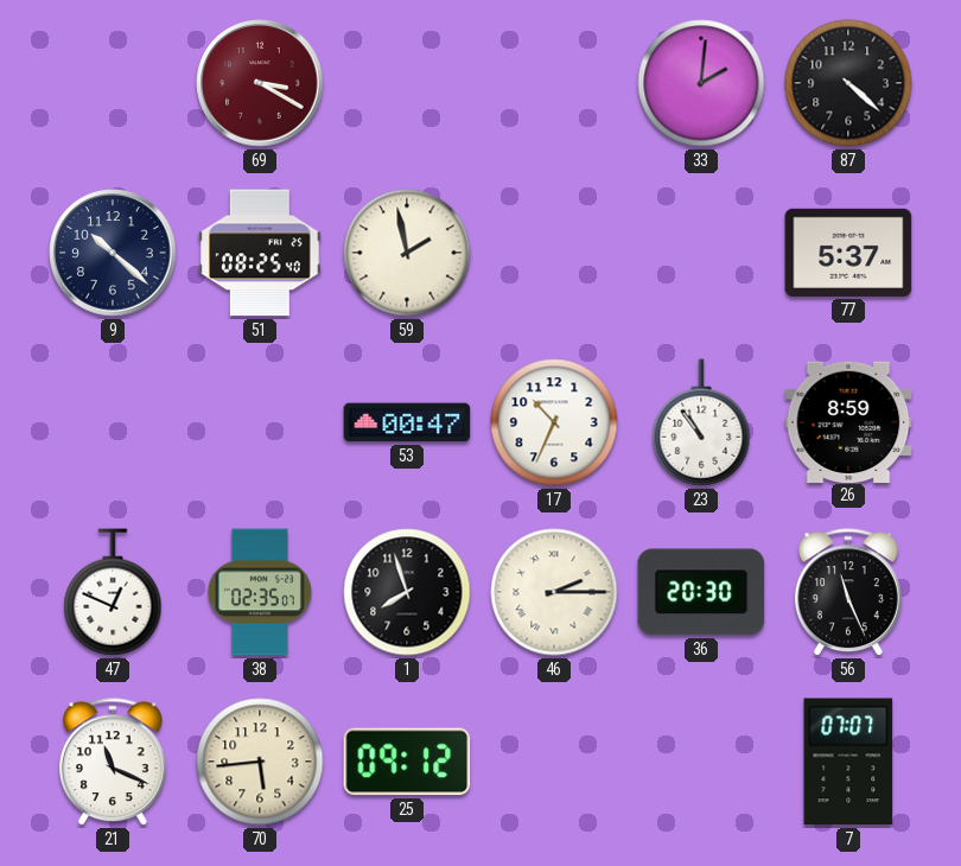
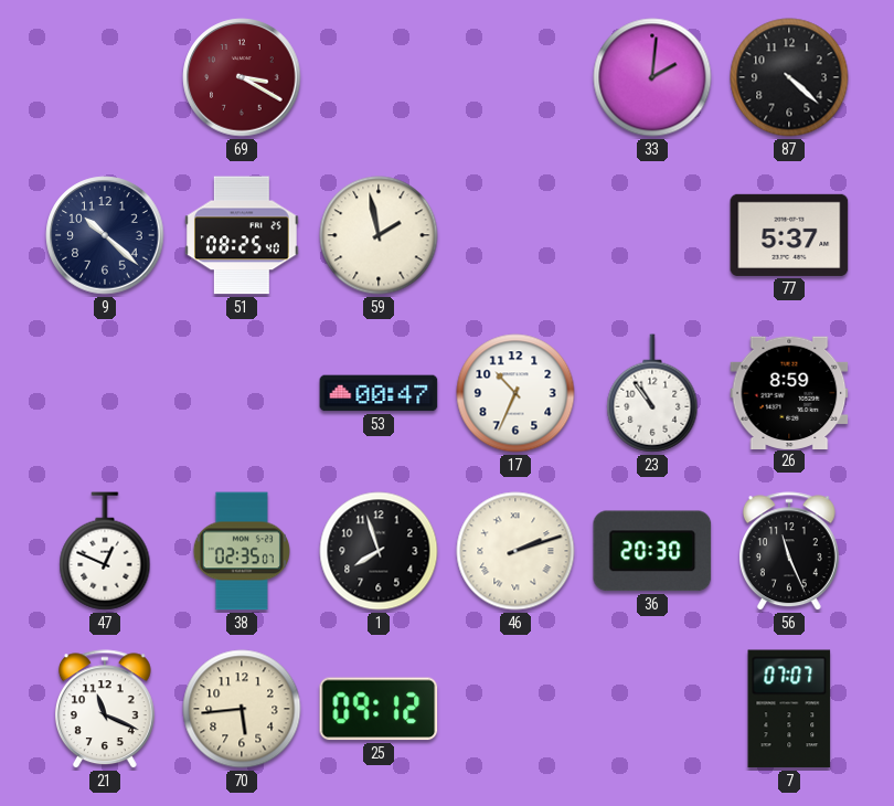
46: 2:15 -> 2:12 (515, 551)
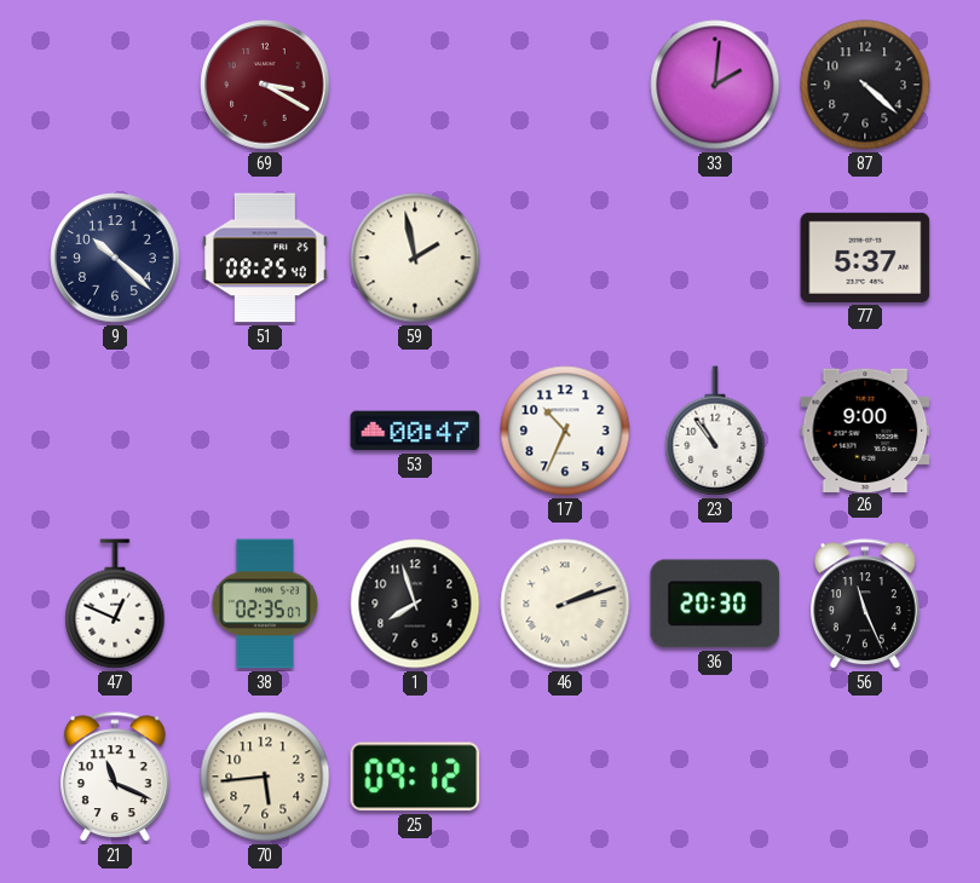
26: 8:59 -> 9:00 (865, 429)
7: 07:07 -> none (789, 709)
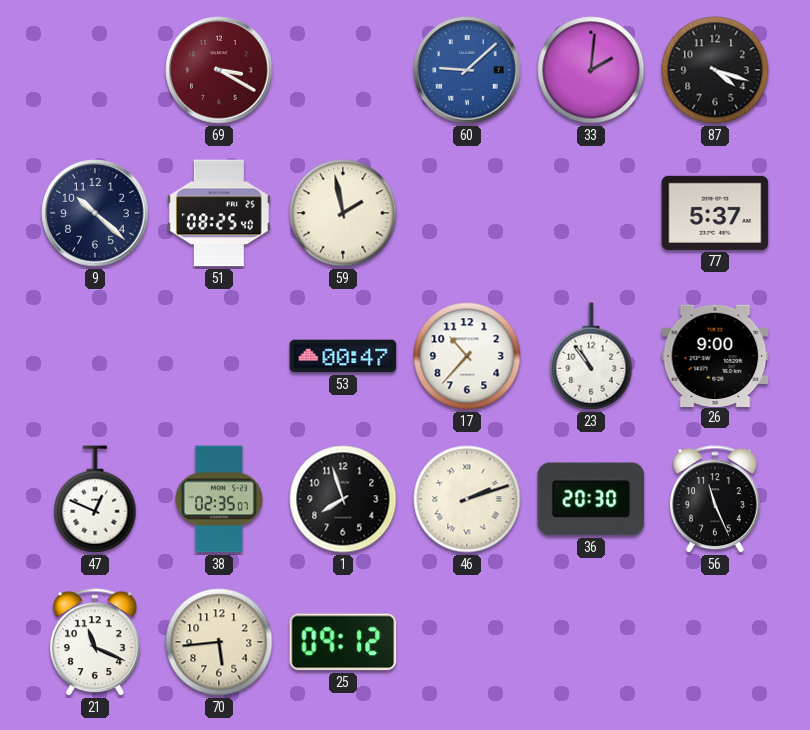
60: none -> 9:08 (467, 70)
87: 4:22 -> 4:18 (715, 70)
17: 10:34 -> 10:37 (467, 356)
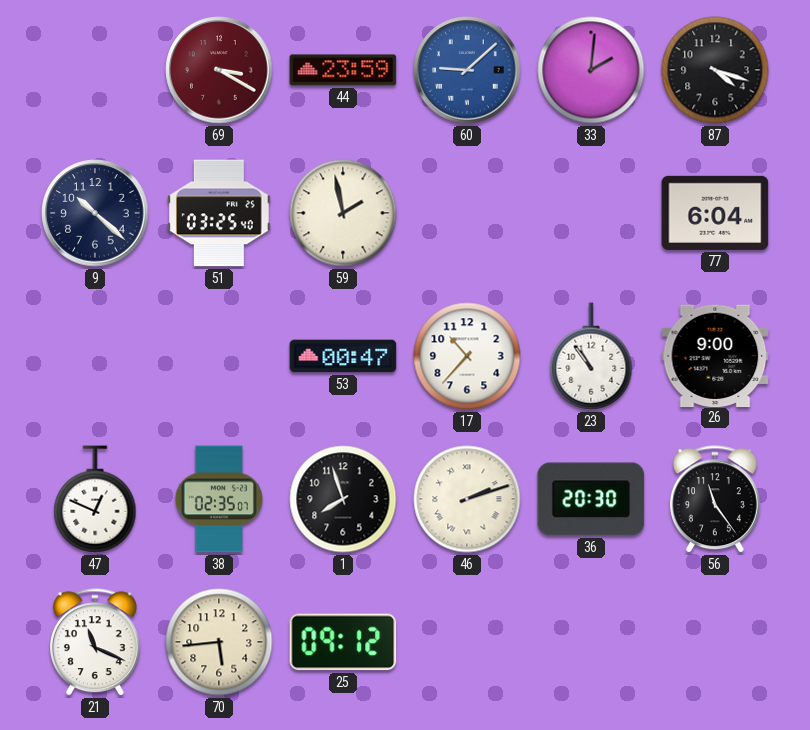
44: none -> 23:59 (343, 70)
51: 08:25 -> 03:25 (219, 213)
77: 5:37 -> 6:04 (715, 213)
56: 11:26 -> 11:24 (715, 500)
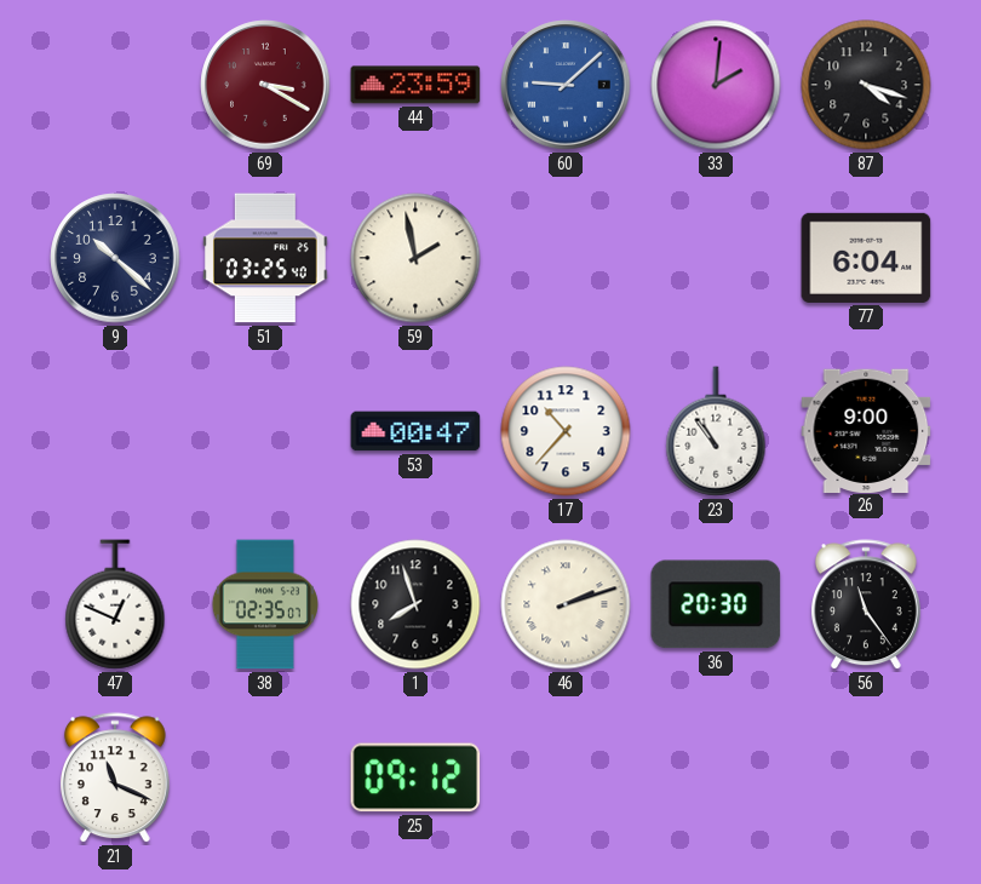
70: 5:44 -> none (219, 642)
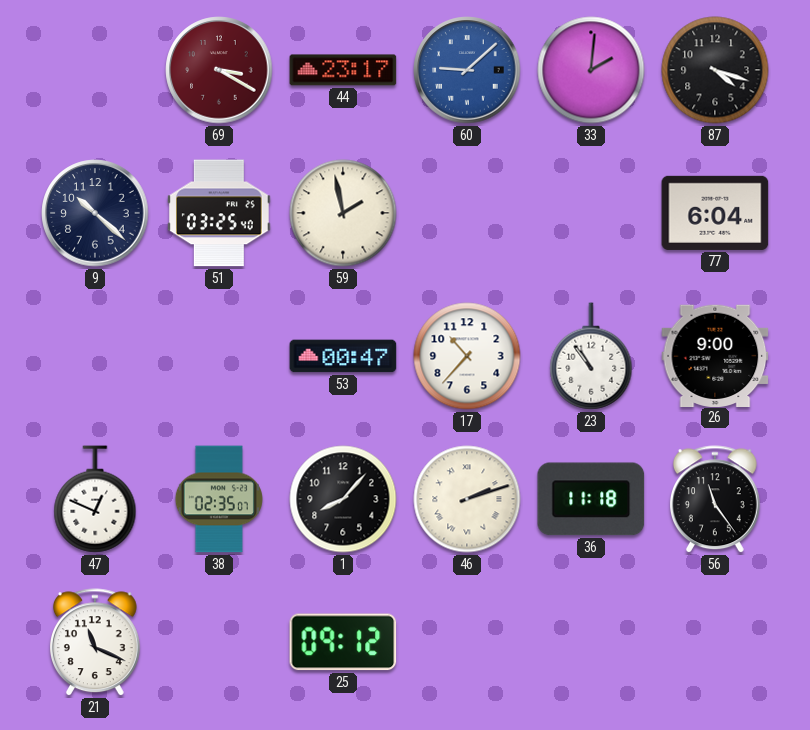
44: 23:59 -> 23:17 (343, 70)
1: 7:57 -> 8:07 (343, 499)
36: 20:30 -> 11:18 (591, 499)
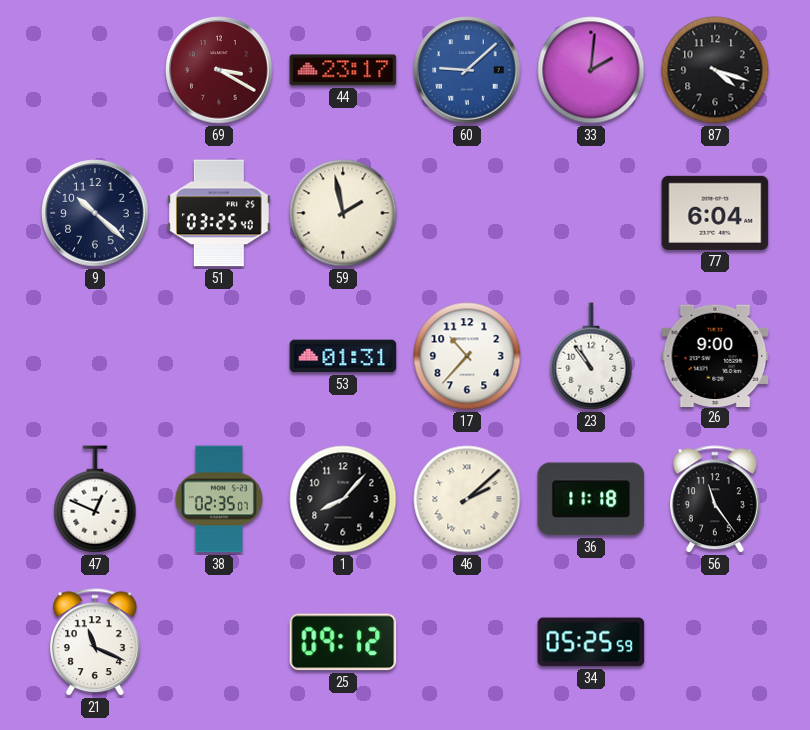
53: 00:47 -> 01:31 (343, 356)
46: 2:12 -> 2:08 (467, 499)
34: none -> 05:25 (591, 642)
